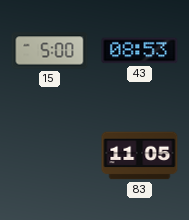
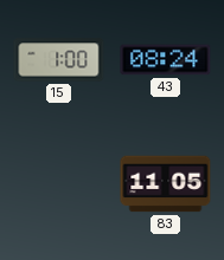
15: 5:00 -> 1:00 (59, 60)
43: 08:53 -> 08:24 (166, 60)
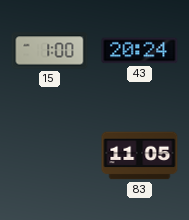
43: 08:24 -> 20:24 (140, 51)
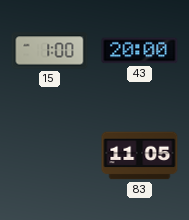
43: 20:24 -> 20:00 (140, 51)
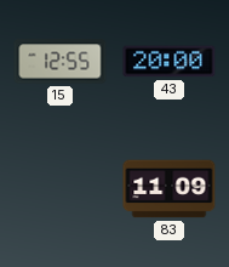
15: 1:00 -> 12:55 (61, 62)
83: 11:05 -> 11:09 (170, 189)
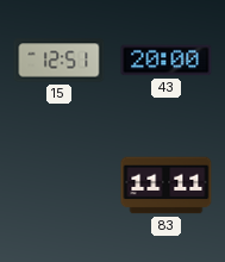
15: 12:55 -> 12:51 (60, 61)
83: 11:09 -> 11:11 (167, 186)
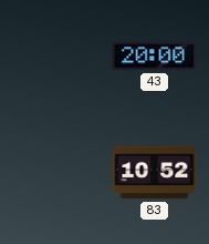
15: 12:51 -> none (60, 61)
83: 11:11 -> 10:52 (155, 173)
